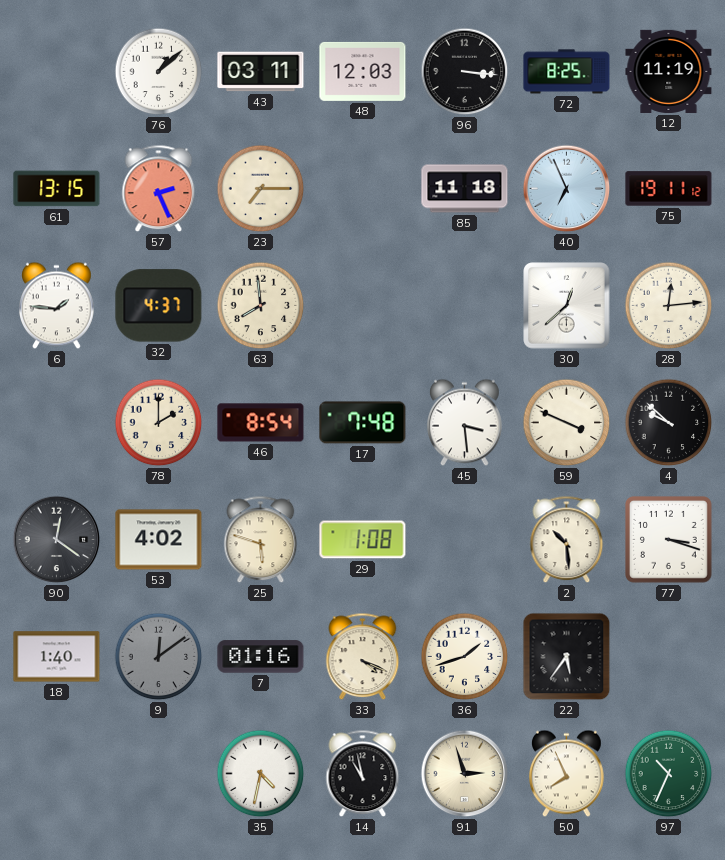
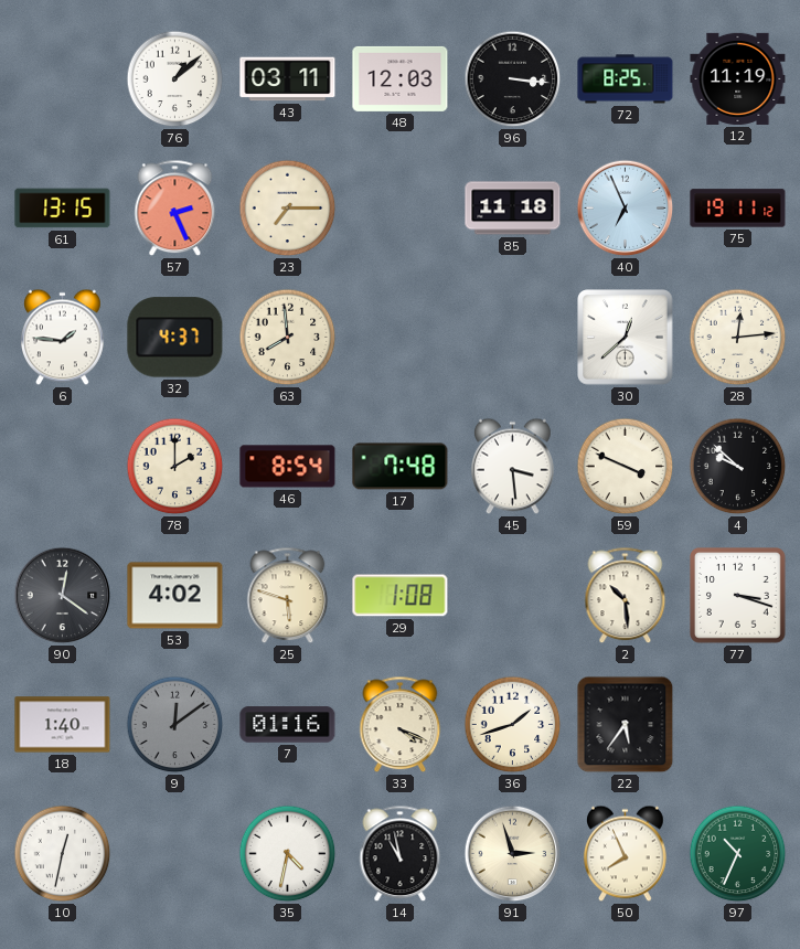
10: none -> 12:32 (63, 854)
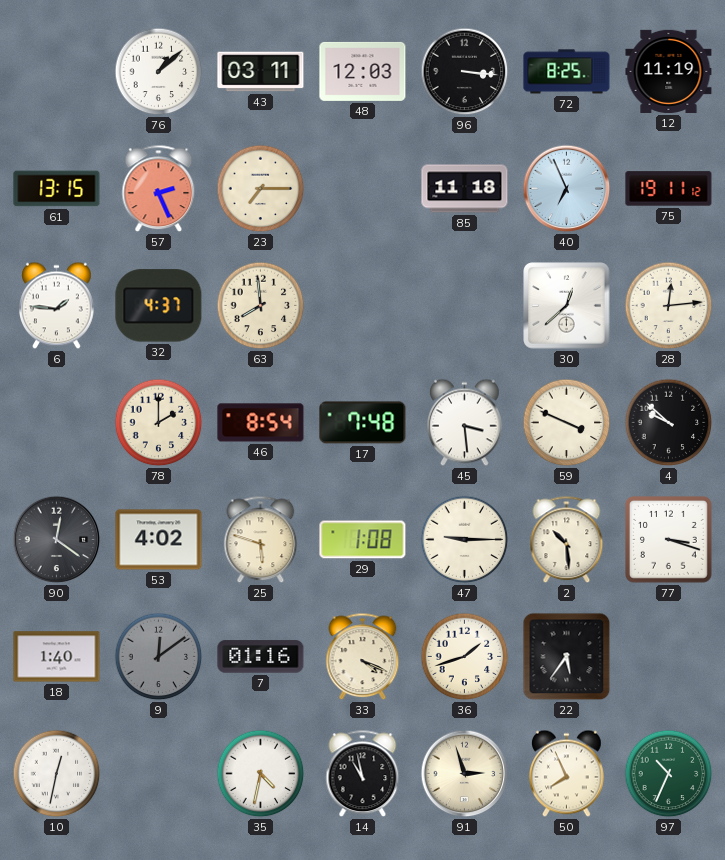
47: none -> 9:15 (465, 540)
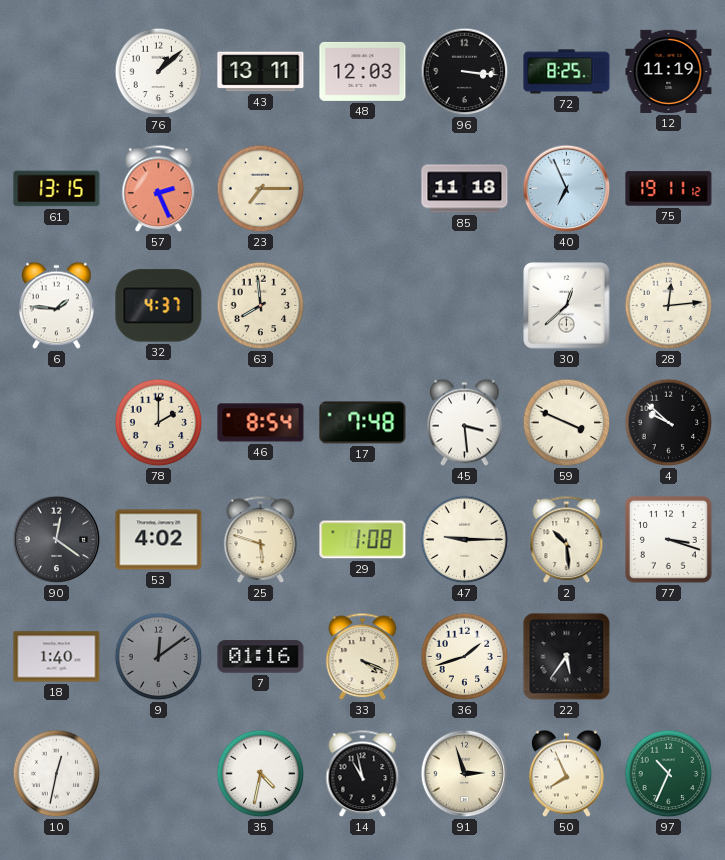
43: 03:11 -> 13:11 (261, 72)
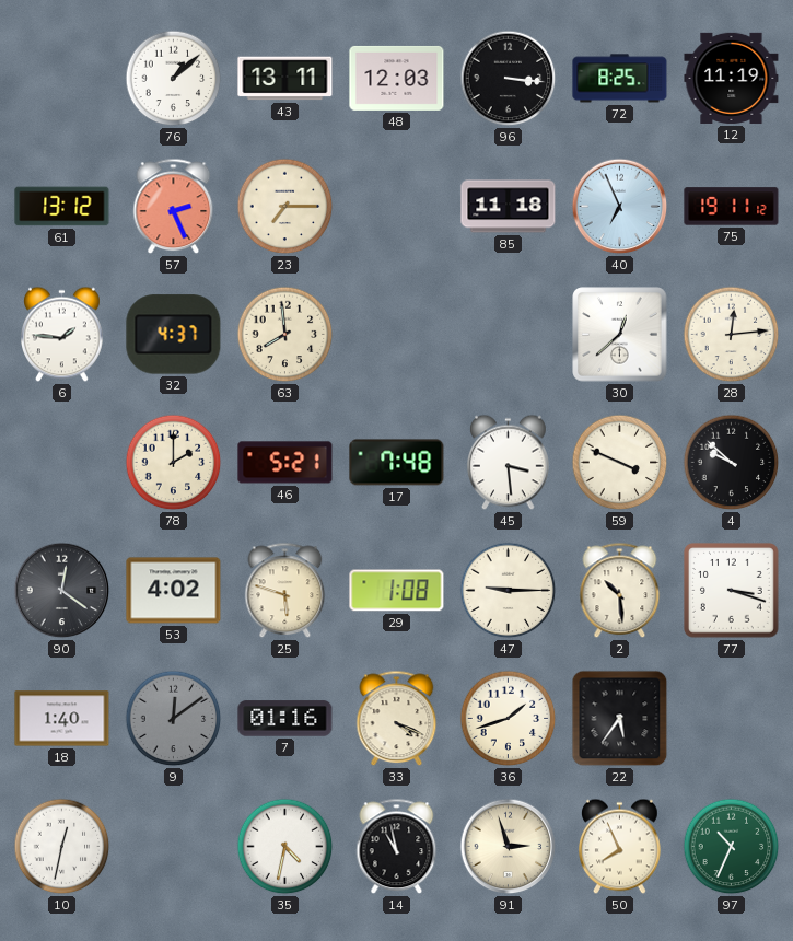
61: 13:15 -> 13:12 (62, 207)
46: 8:54 -> 5:21 (285, 463)
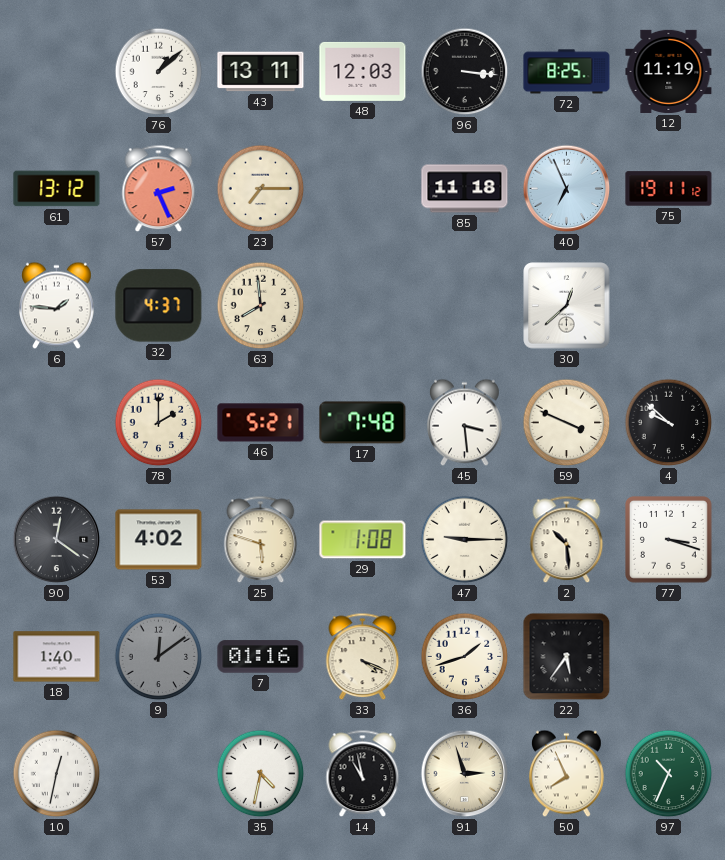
28: 12:14 -> none (732, 335)
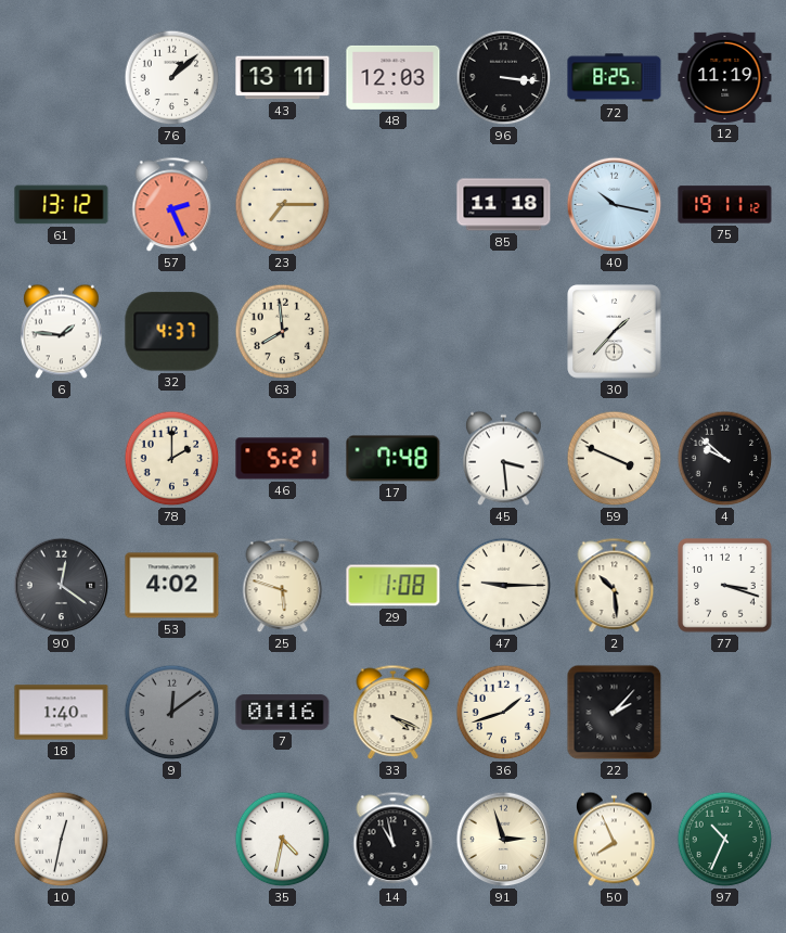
40: 6:56 -> 10:17 (615, 205)
30: 12:38 -> 1:37 (615, 332)
22: 5:36 -> 2:07 (615, 713)
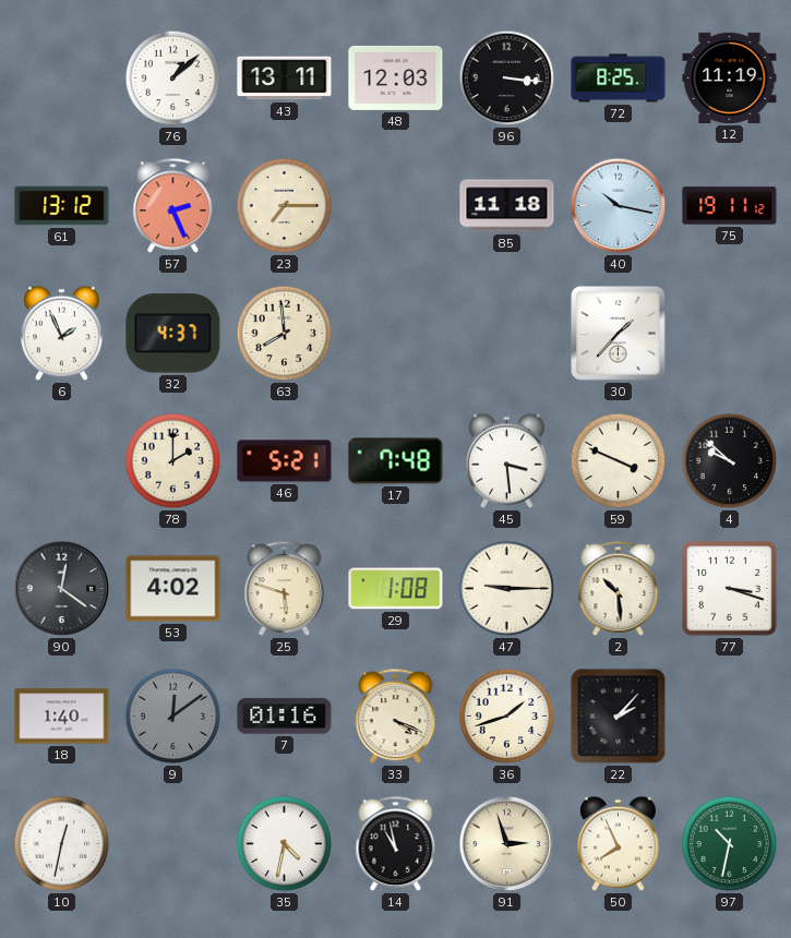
6: 1:46 -> 1:56 (62, 334)
97: 10:34 -> 10:32 (730, 844)
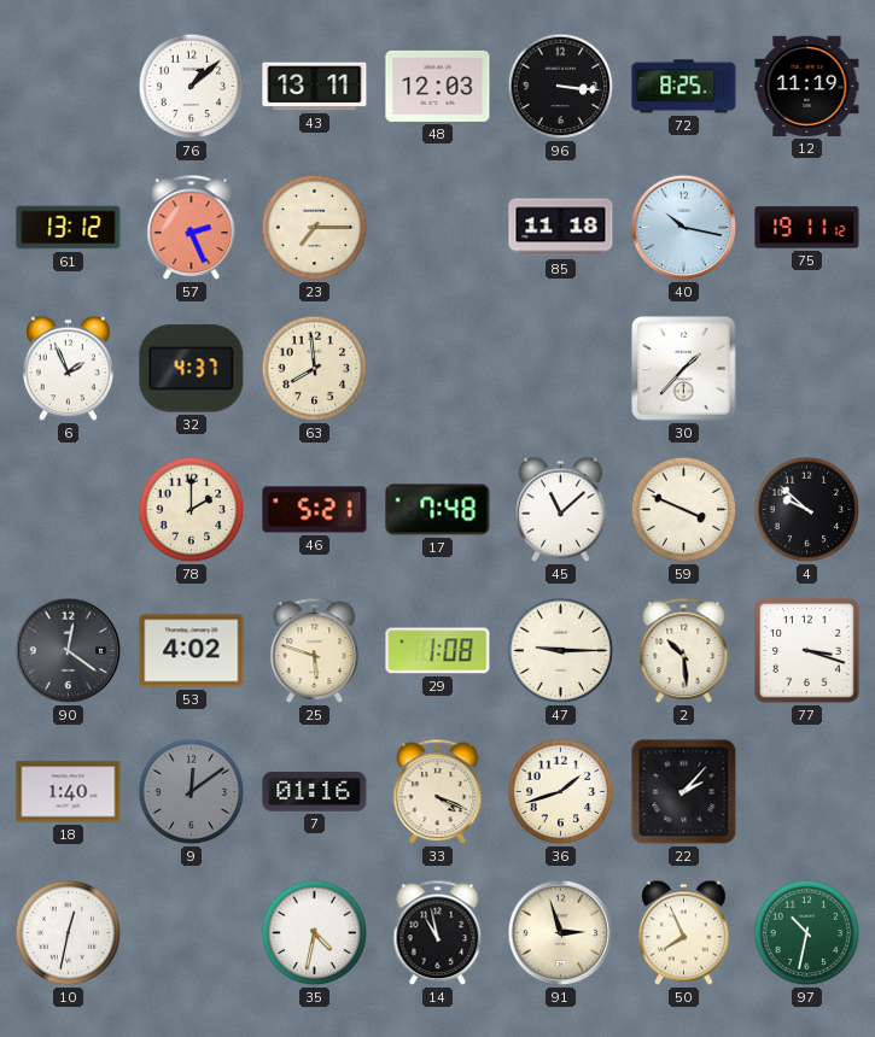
45: 3:29 -> 11:08 (561, 510)
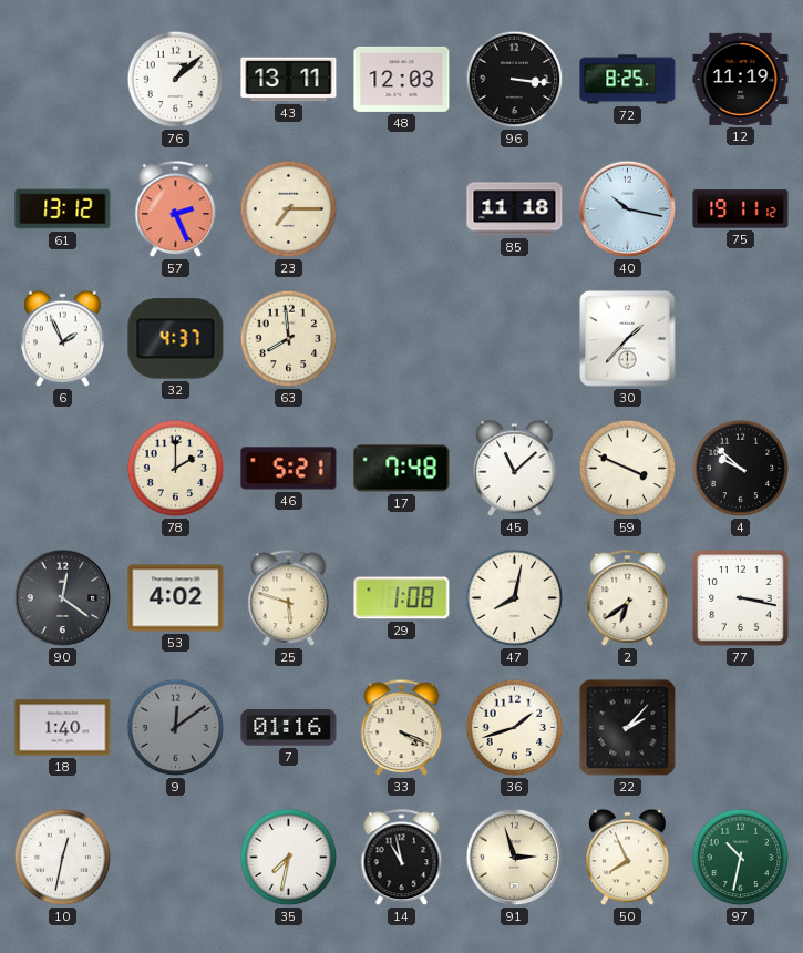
47: 9:15 -> 8:02 (515, 598)
2: 10:29 -> 6:39 (628, 598)
77: 3:18 -> 3:17 (741, 598)
35: 4:32 -> 7:32 (289, 858)
